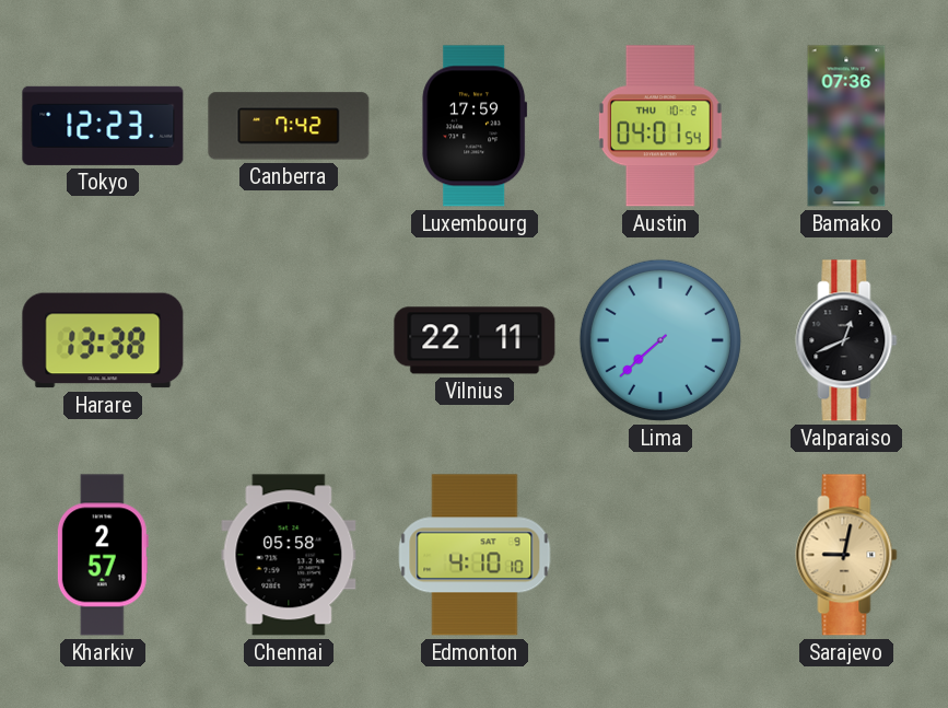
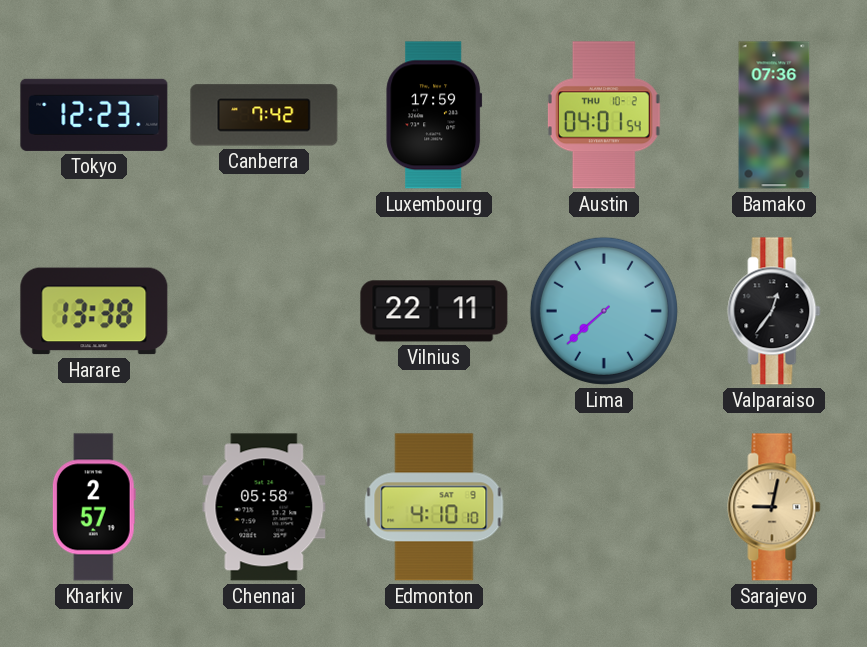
Valparaiso: 12:41 -> 12:36 (774, 311)
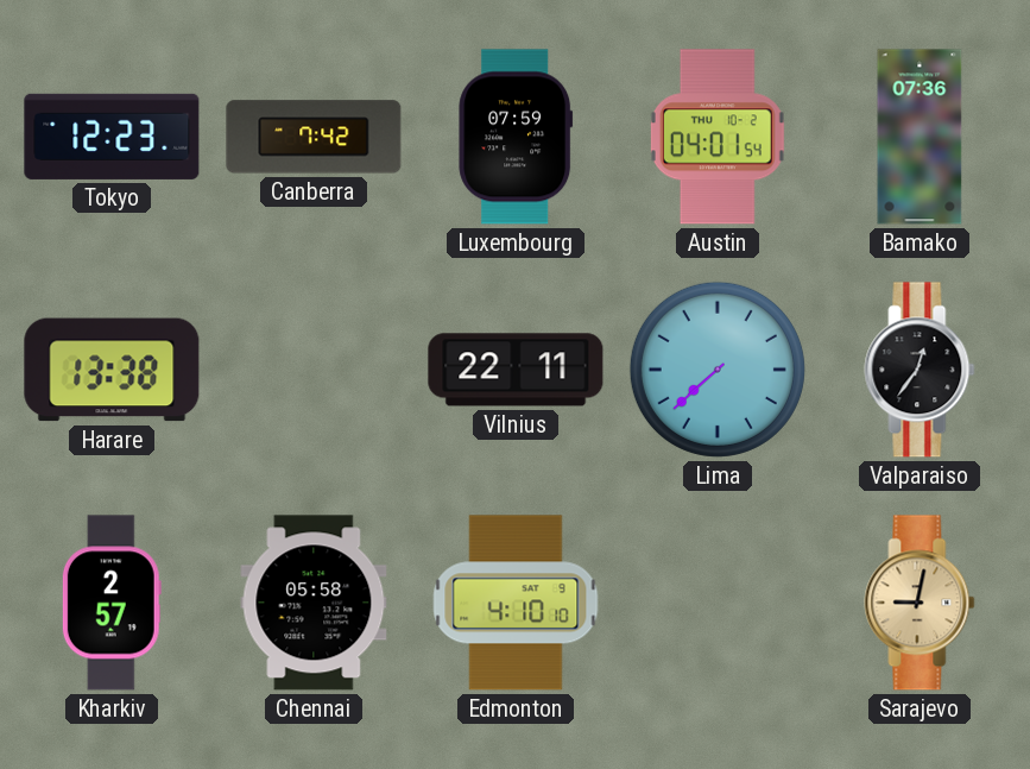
Luxembourg: 17:59 -> 07:59 (516, 137)
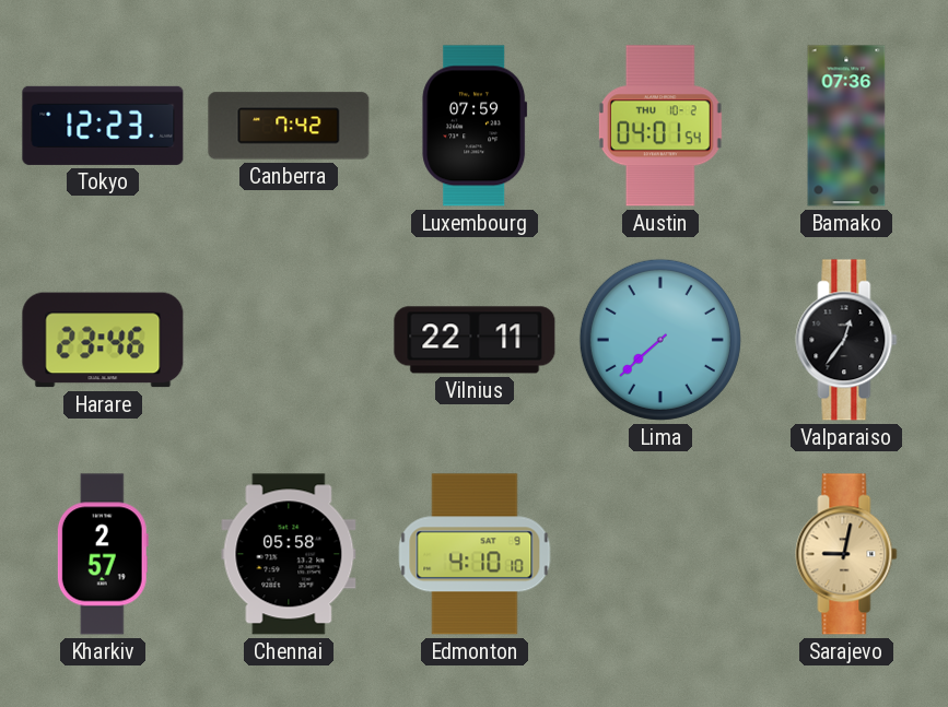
Harare: 13:38 -> 23:46 (103, 340)
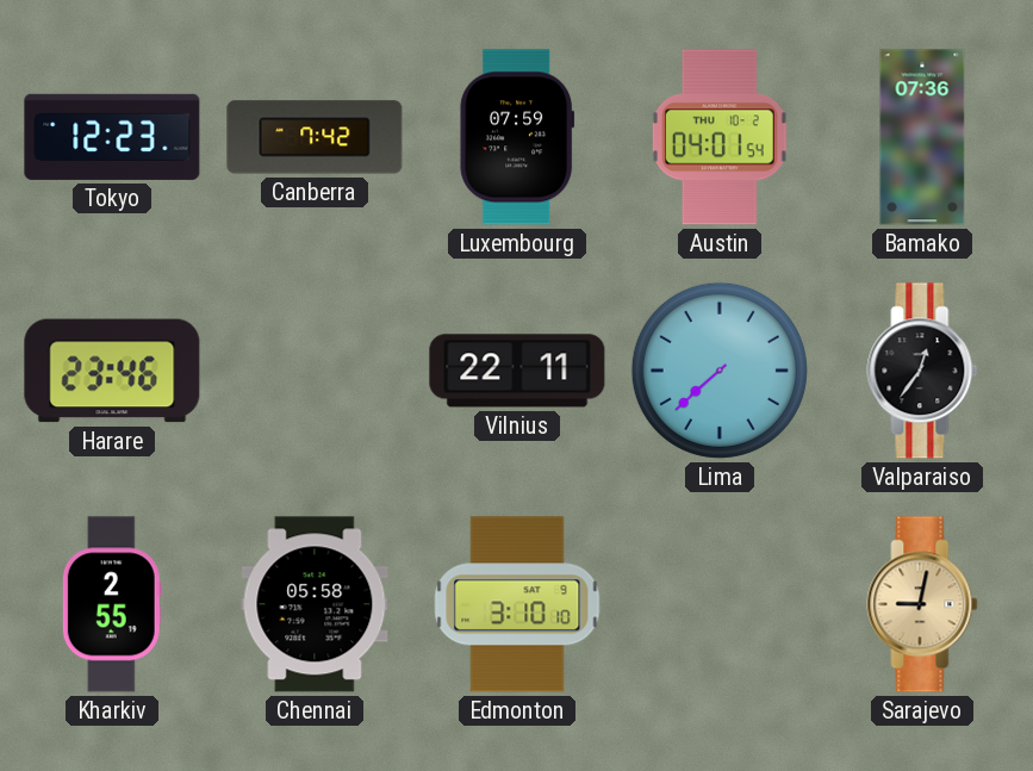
Kharkiv: 2:57 -> 2:55 (112, 604)
Edmonton: 4:10 -> 3:10 (517, 604)
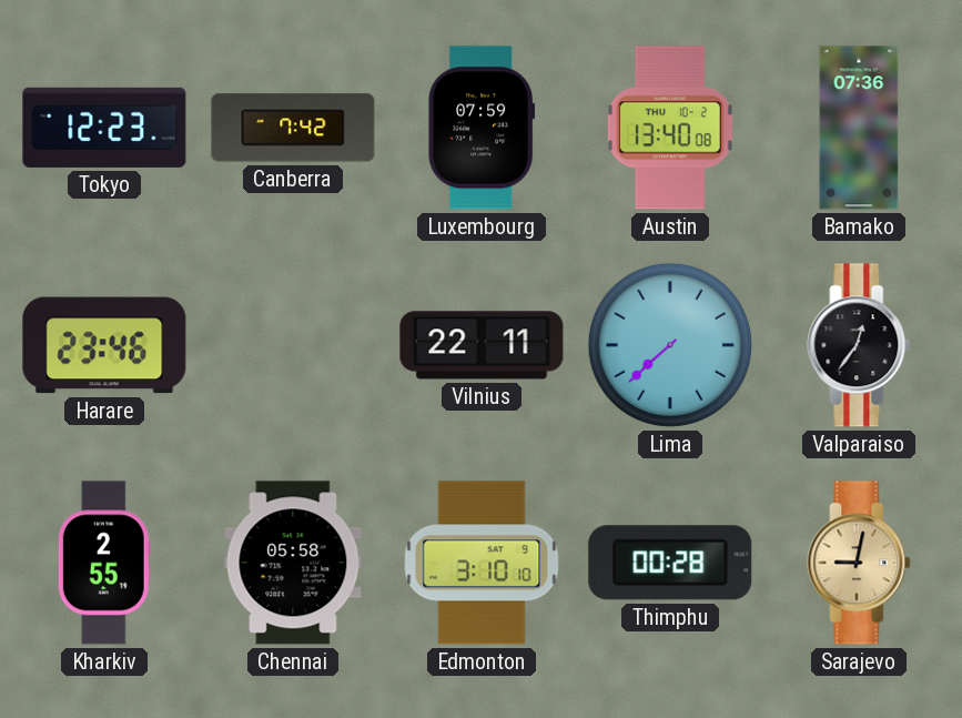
Austin: 04:01 -> 13:40 (670, 128)
Thimphu: none -> 00:28 (670, 563)
